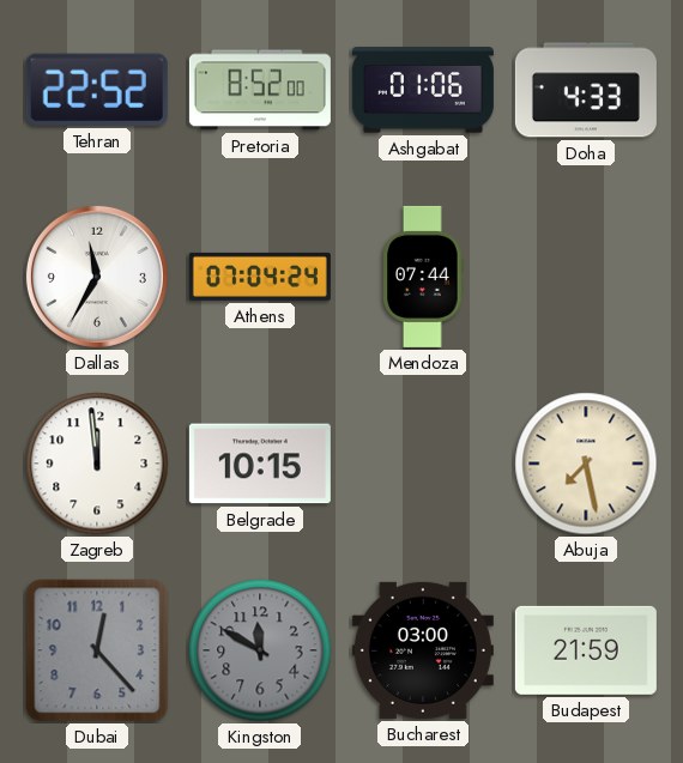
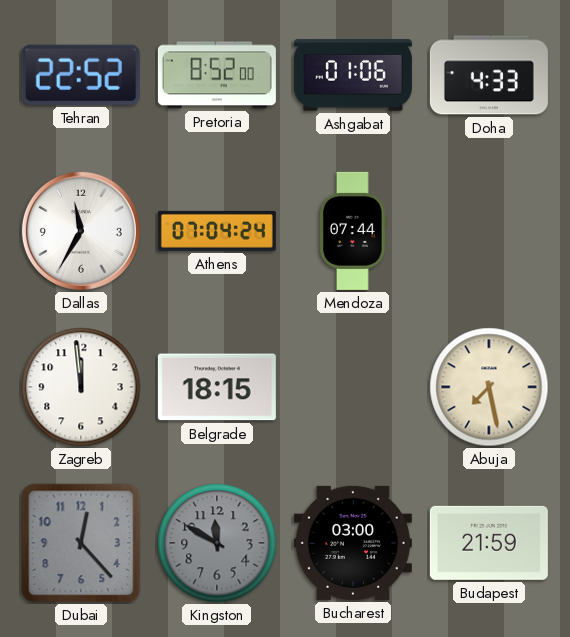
Belgrade: 10:15 -> 18:15 (217, 387)
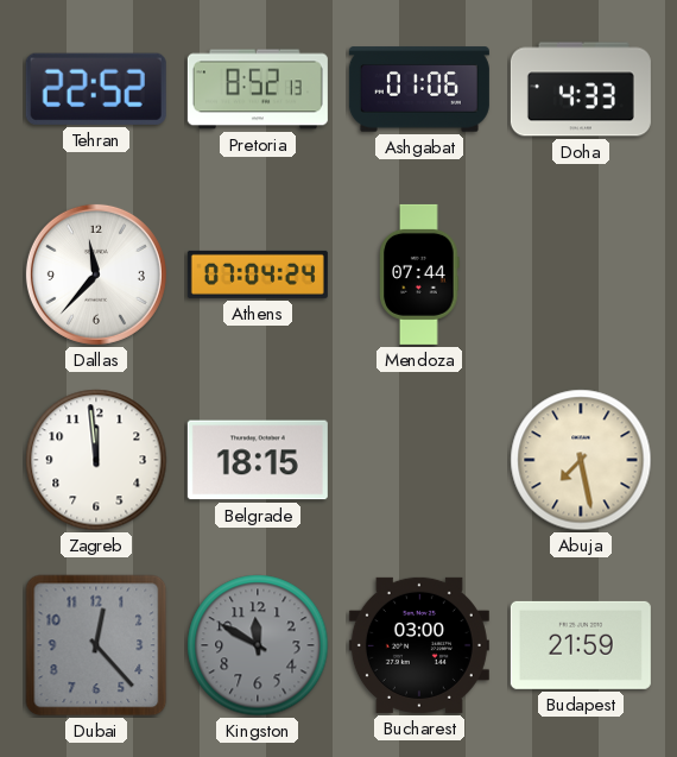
Pretoria: 8:52:00 -> 8:52:13 (258, 89)
Dallas: 11:35 -> 11:37 (96, 275)
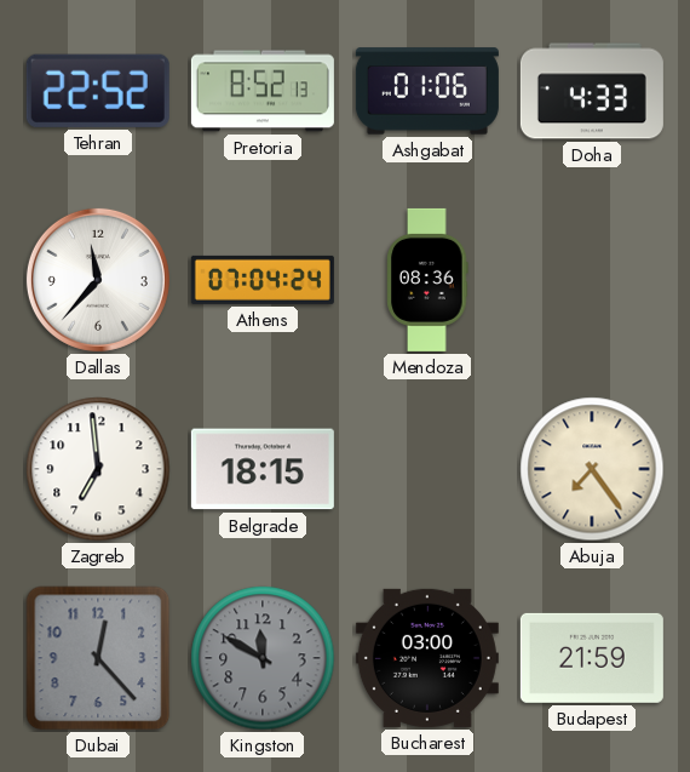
Mendoza: 07:44 -> 08:36 (427, 280)
Zagreb: 11:59 -> 6:59 (98, 469)
Abuja: 7:28 -> 7:24 (592, 469)
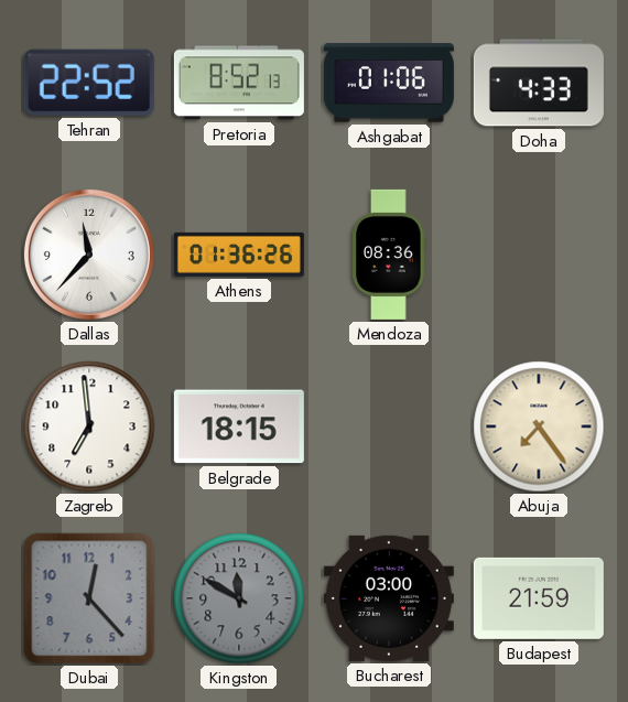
Athens: 07:04 -> 01:36 (239, 255)
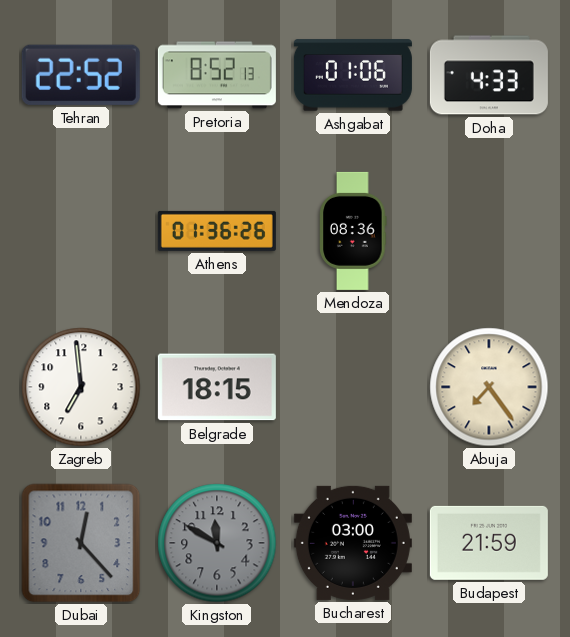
Dallas: 11:37 -> none (89, 255)
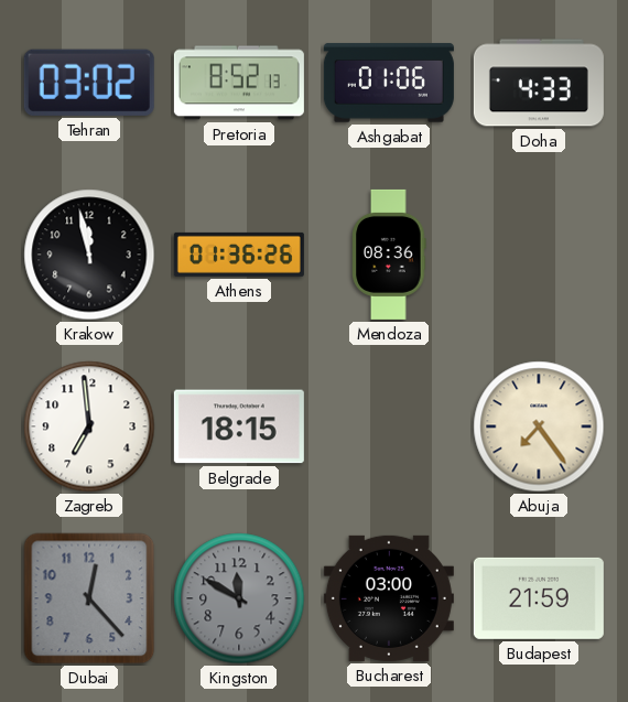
Tehran: 22:52 -> 03:02 (89, 83)
Krakow: none -> 11:58 (89, 255)
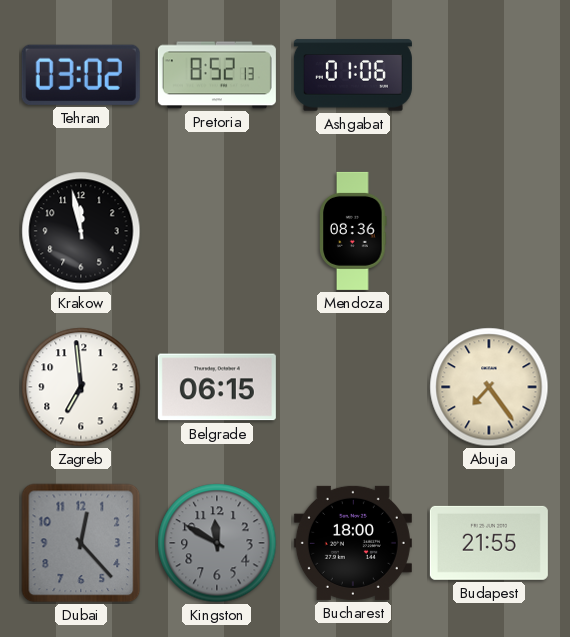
Doha: 4:33 -> none (539, 83)
Athens: 01:36 -> none (239, 255)
Belgrade: 18:15 -> 06:15 (217, 387)
Bucharest: 03:00 -> 18:00 (353, 543)
Budapest: 21:59 -> 21:55 (489, 543)
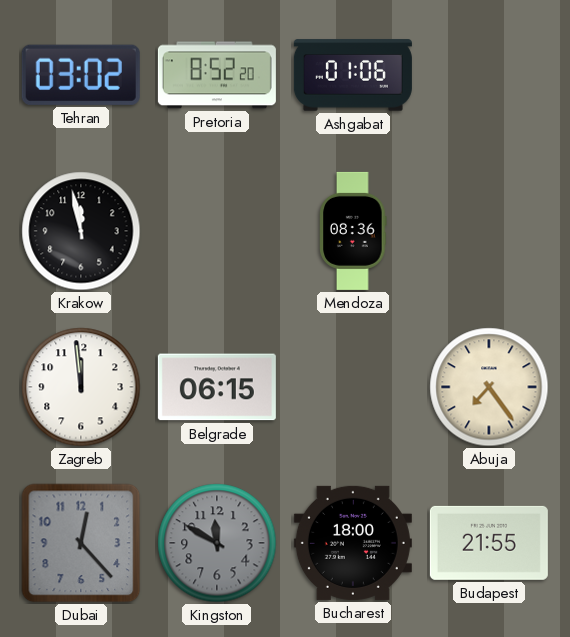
Pretoria: 8:52:13 -> 8:52:20 (217, 75)
Zagreb: 6:59 -> 11:59 (81, 387)
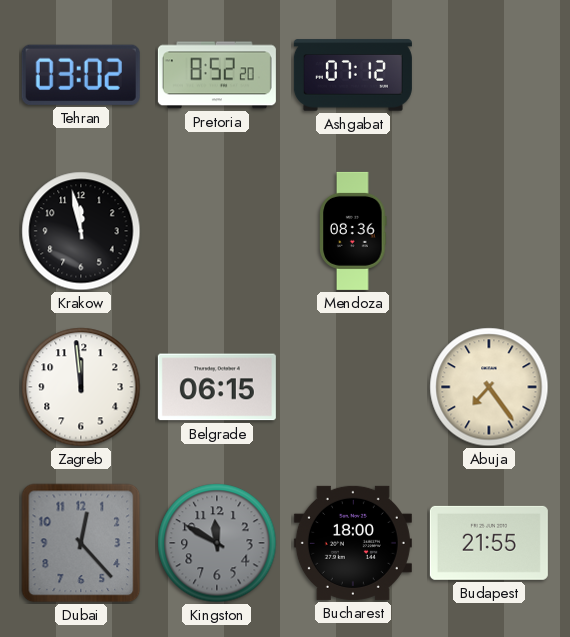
Ashgabat: 01:06 -> 07:12 (353, 75)
